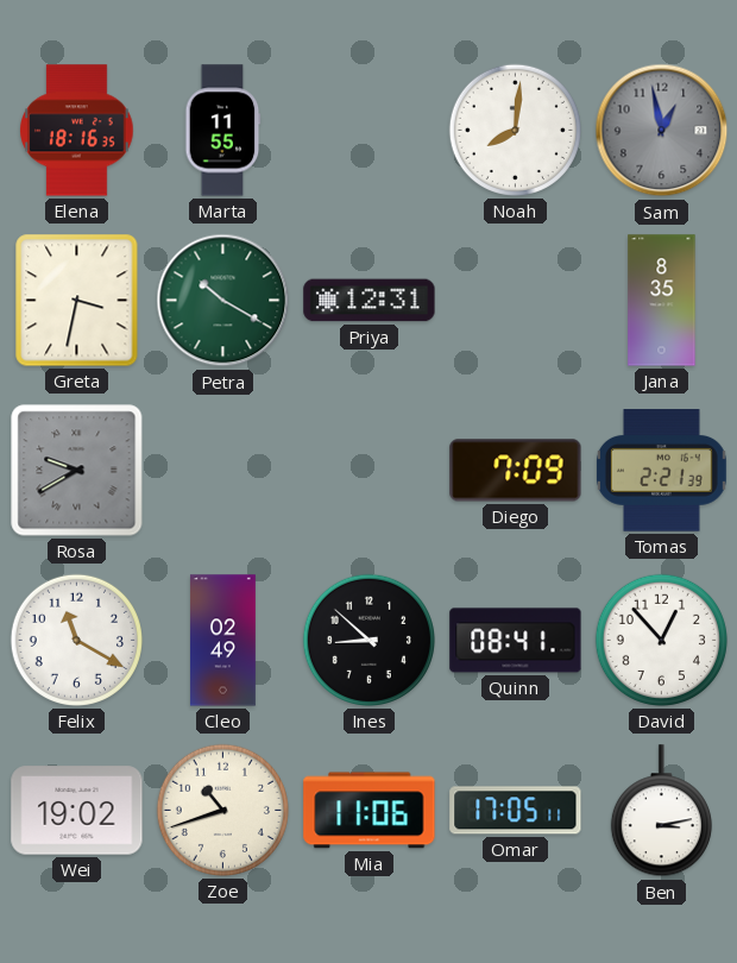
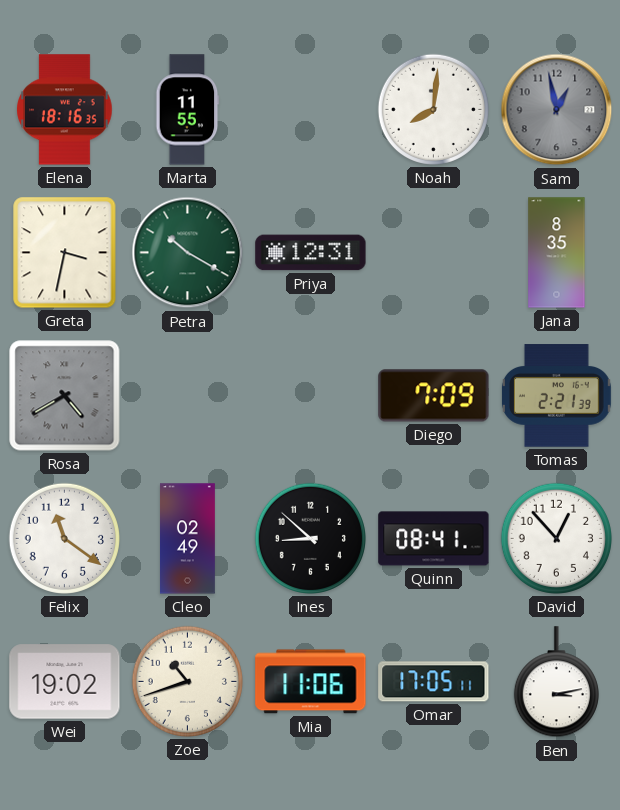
Rosa: 9:40 -> 4:40 (65, 396)
Felix: 11:20 -> 11:21 (64, 538)
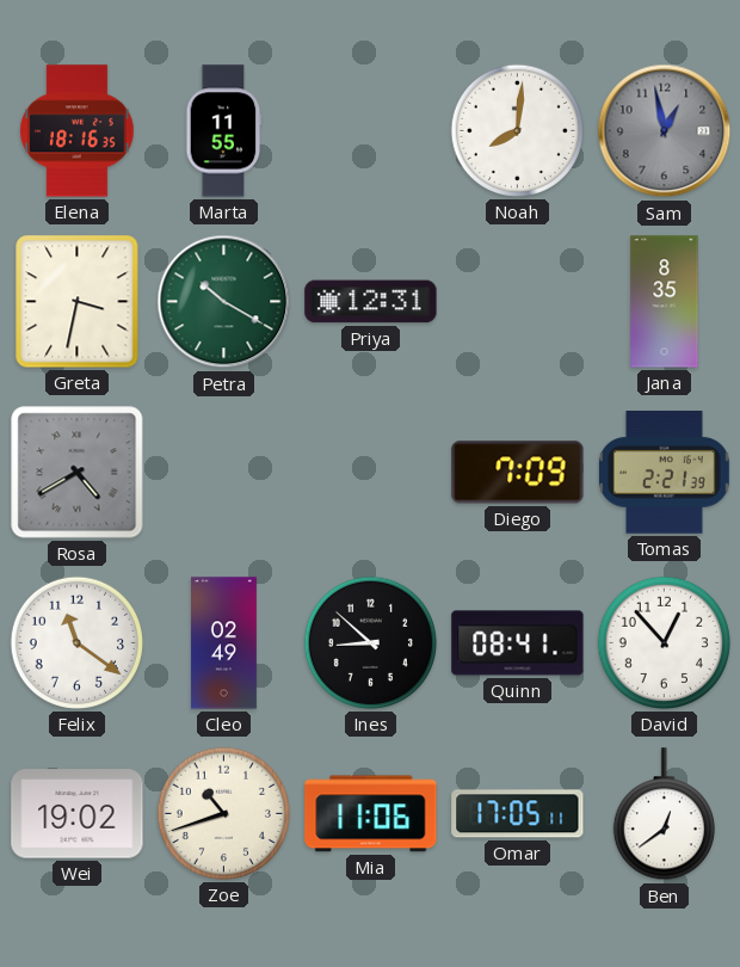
Ben: 3:13 -> 12:39 (664, 814)
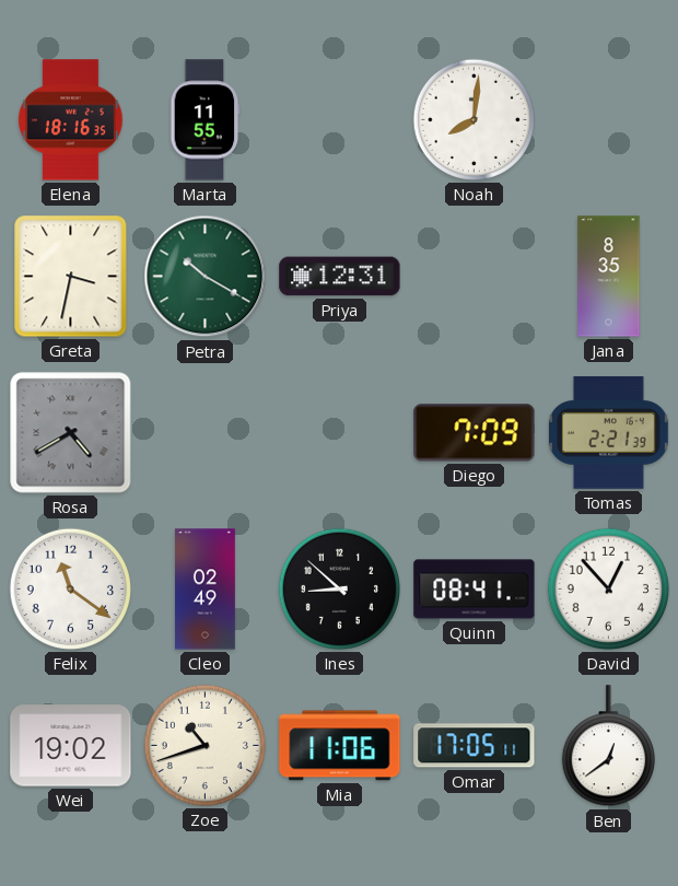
Sam: 12:58 -> none (665, 131)
